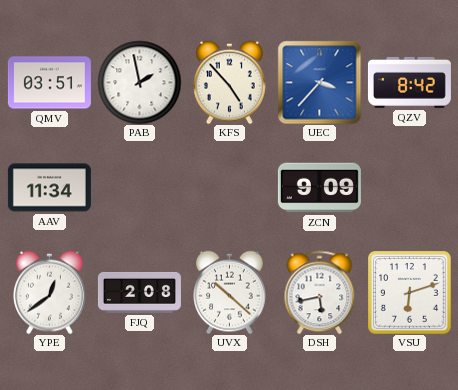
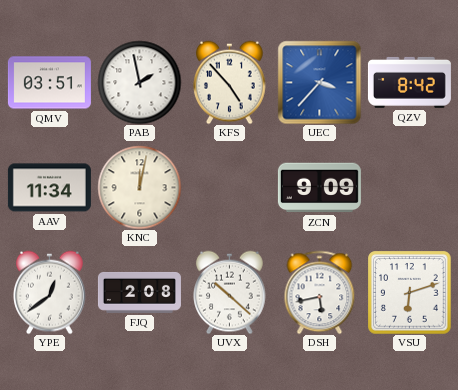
KNC: none -> 12:02 (139, 187)
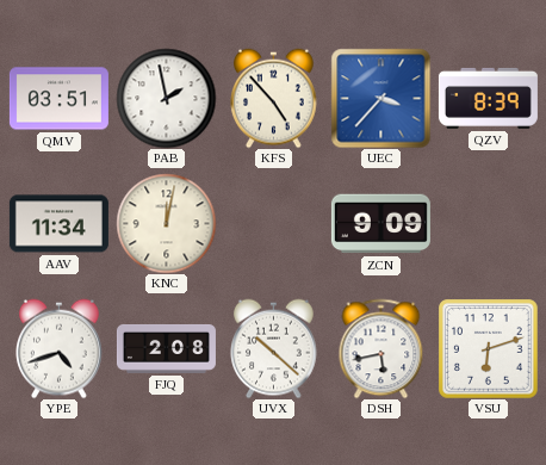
QZV: 8:42 -> 8:39 (488, 98)
YPE: 12:39 -> 4:42 (60, 348)
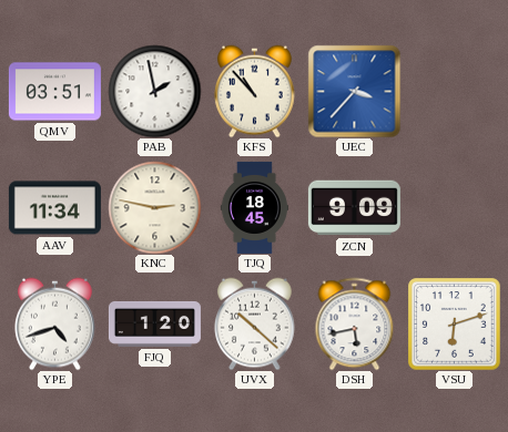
KFS: 4:53 -> 10:53 (255, 91)
QZV: 8:39 -> none (488, 98)
KNC: 12:02 -> 2:47 (154, 207)
TJQ: none -> 18:45 (254, 207)
FJQ: 2:08 -> 1:20 (154, 323)
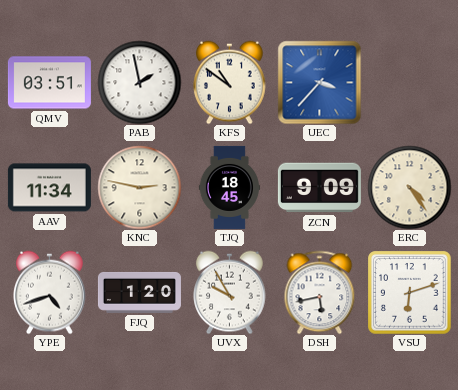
KFS: 10:53 -> 10:51 (230, 82)
ERC: none -> 4:24 (409, 187)
UVX: 10:22 -> 9:55 (230, 292)
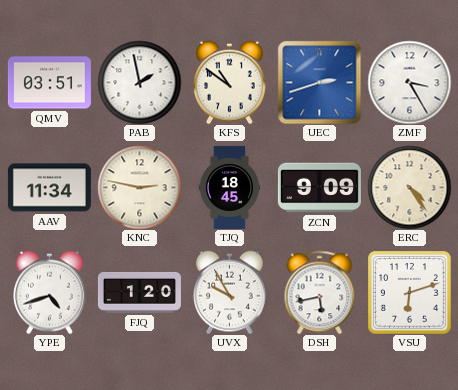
UEC: 3:37 -> 2:42 (319, 82)
ZMF: none -> 3:25 (409, 82)
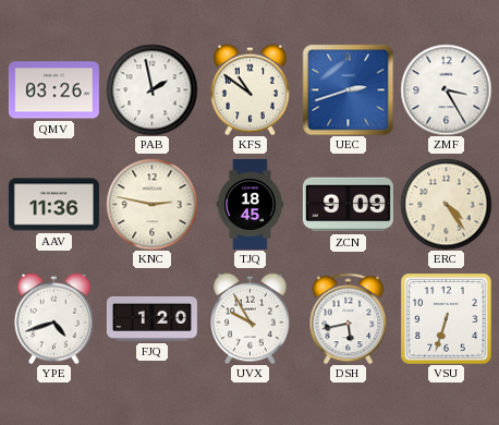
QMV: 03:51 -> 03:26 (53, 90)
AAV: 11:34 -> 11:36 (53, 205)
VSU: 6:12 -> 6:33 (446, 318)
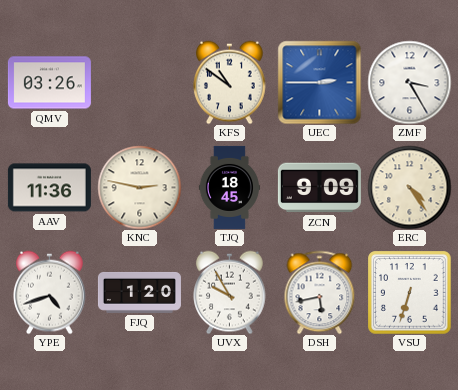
PAB: 1:58 -> none (151, 89)
UEC: 2:42 -> 2:45 (319, 82)
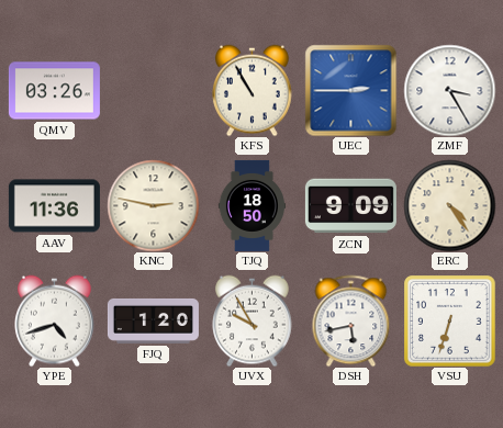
KFS: 10:51 -> 10:55 (253, 90)
TJQ: 18:45 -> 18:50 (251, 205)
